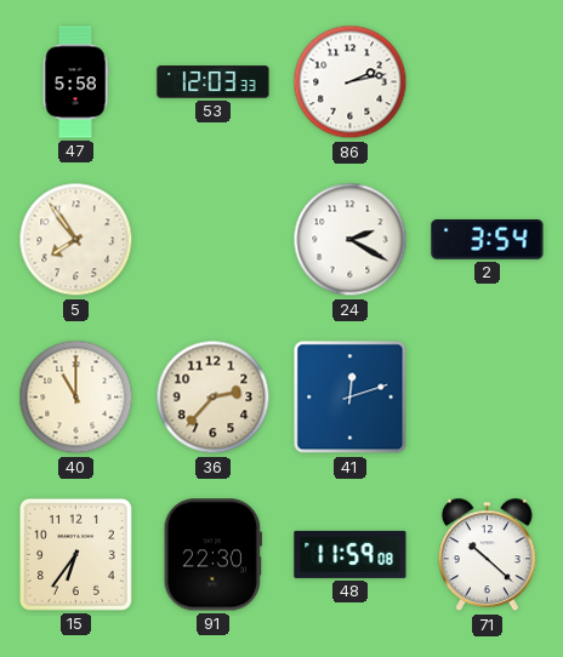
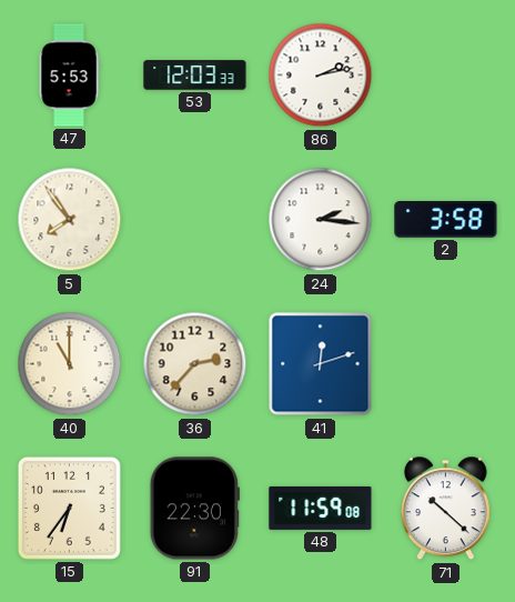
47: 5:58 -> 5:53 (69, 76)
24: 2:20 -> 2:16 (321, 220)
2: 3:54 -> 3:58 (446, 220)
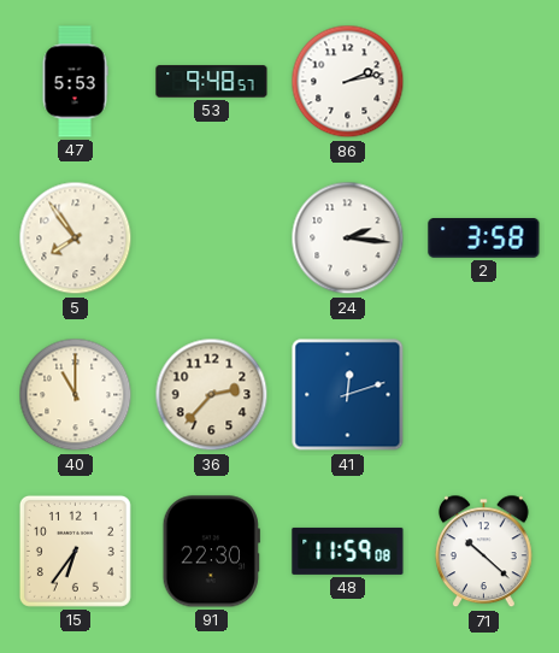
53: 12:03 -> 9:48 (212, 82)
